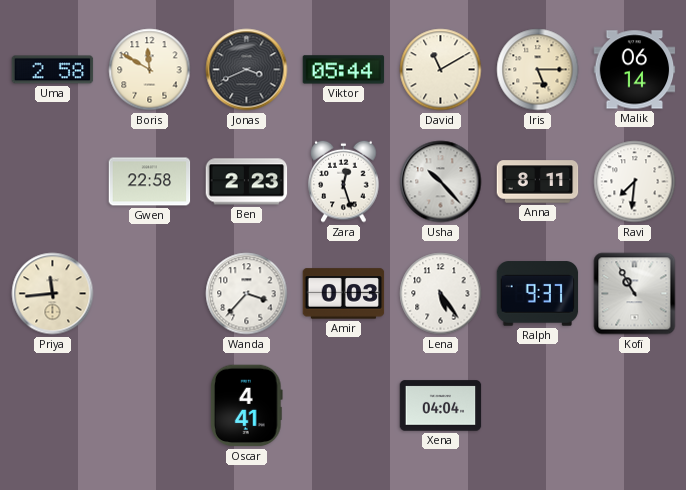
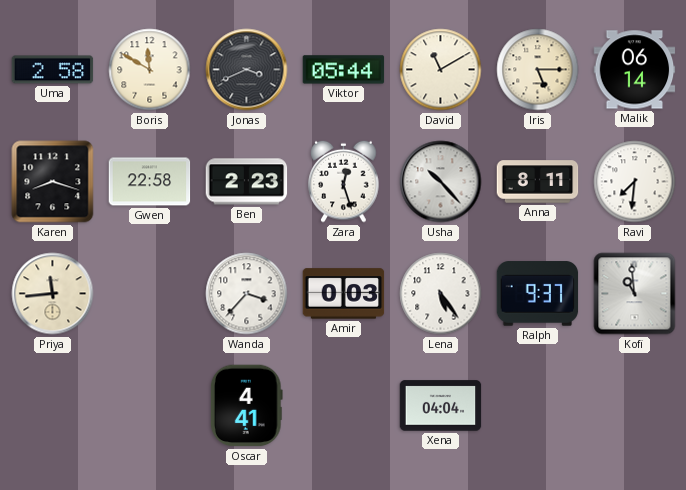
Karen: none -> 8:18 (53, 182)
Kofi: 10:55 -> 10:59 (635, 294)
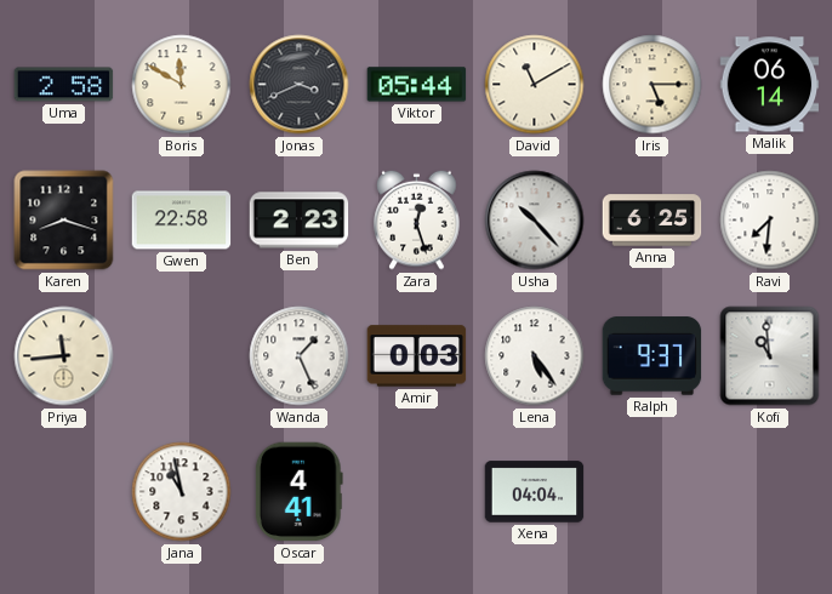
Anna: 8:11 -> 6:25 (653, 221)
Wanda: 3:37 -> 1:26 (300, 356)
Jana: none -> 10:58 (182, 492)
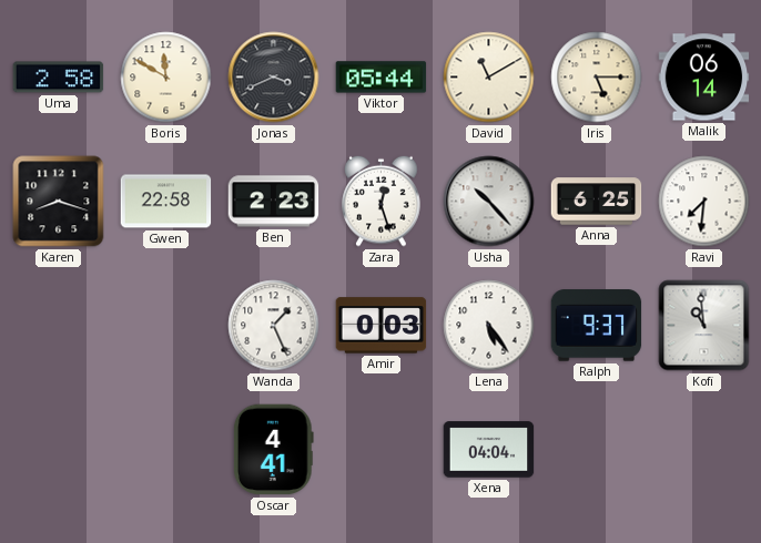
Priya: 11:44 -> none (64, 356)
Jana: 10:58 -> none (182, 492)
